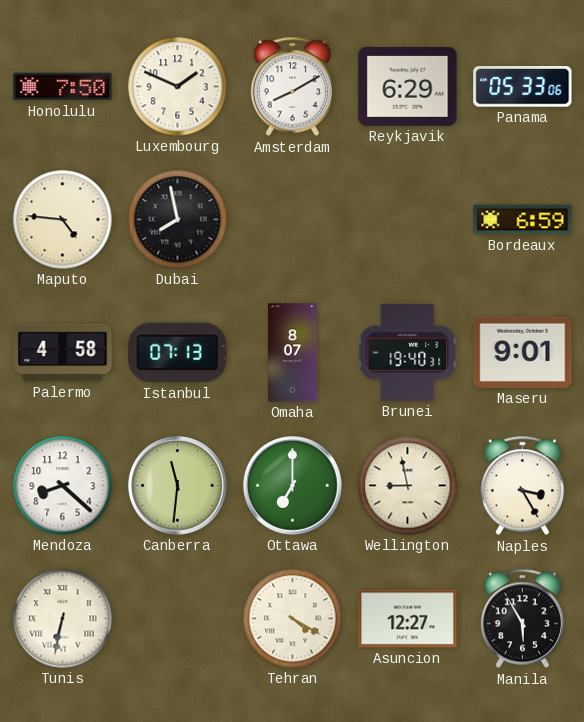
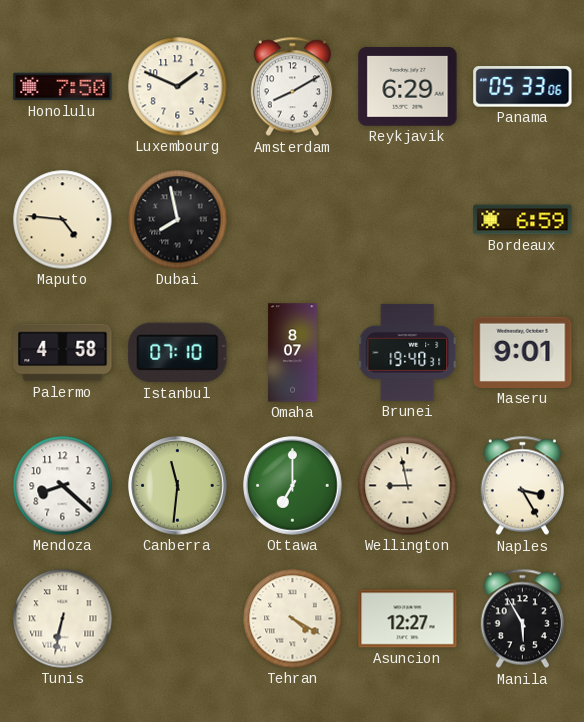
Istanbul: 07:13 -> 07:10 (178, 353)
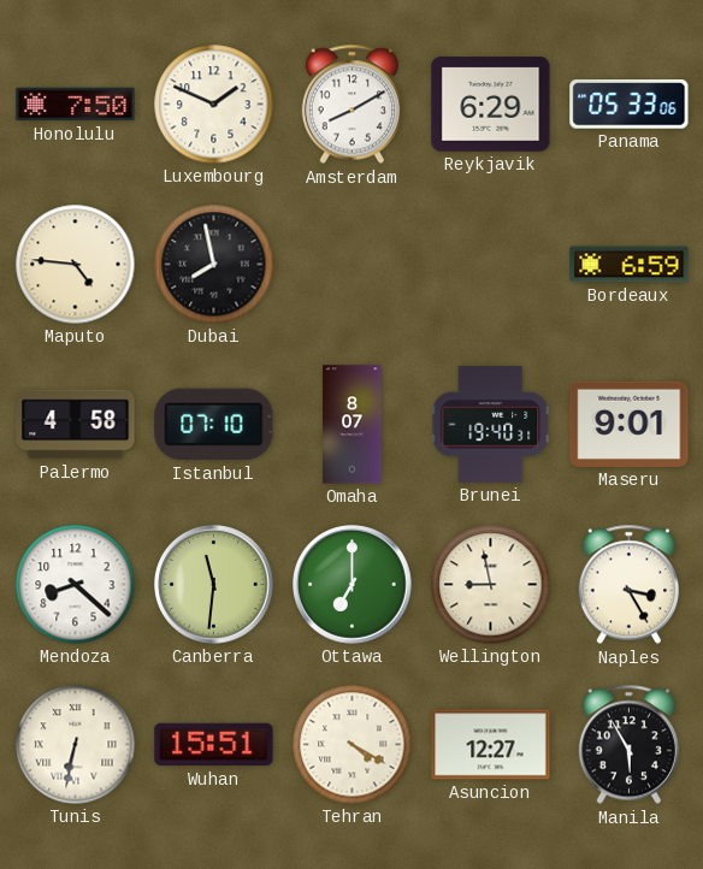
Wuhan: none -> 15:51 (214, 745)
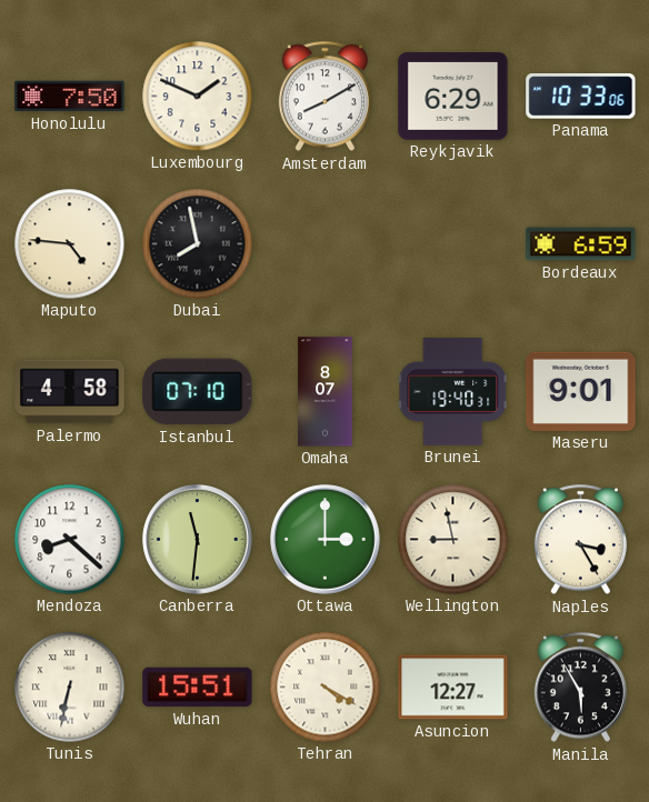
Panama: 05:33 -> 10:33 (581, 97)
Ottawa: 7:00 -> 3:00 (326, 540)
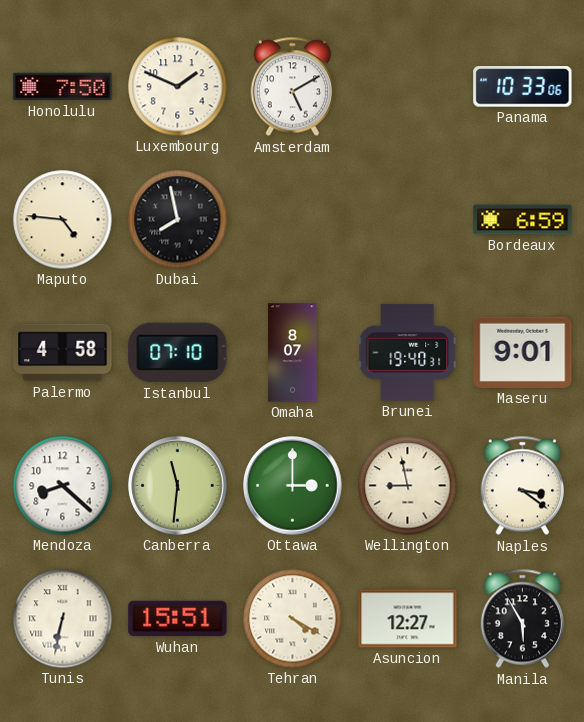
Amsterdam: 8:10 -> 5:10 (292, 87)
Reykjavik: 6:29 -> none (453, 97)
Naples: 3:25 -> 3:21 (522, 486)
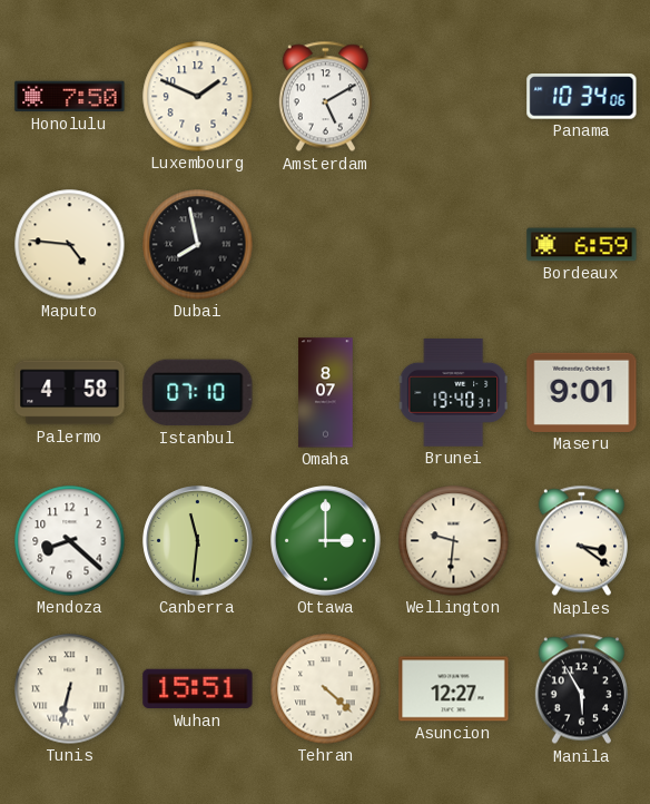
Panama: 10:33 -> 10:34 (582, 97)
Wellington: 8:58 -> 9:31 (454, 541)
Tehran: 4:20 -> 4:22 (326, 689)
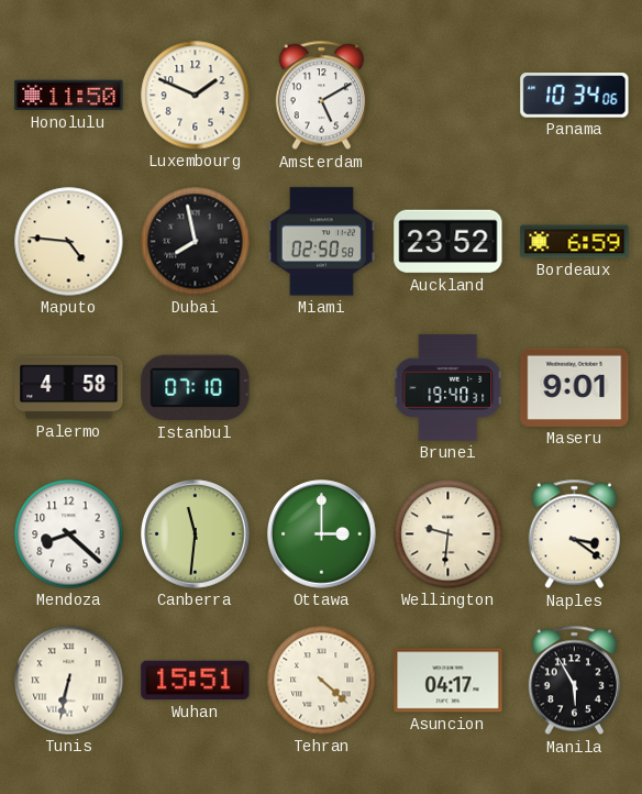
Honolulu: 7:50 -> 11:50 (69, 96)
Miami: none -> 02:50 (321, 242)
Auckland: none -> 23:52 (449, 242)
Omaha: 8:07 -> none (326, 393)
Asuncion: 12:27 -> 04:17 (449, 681)
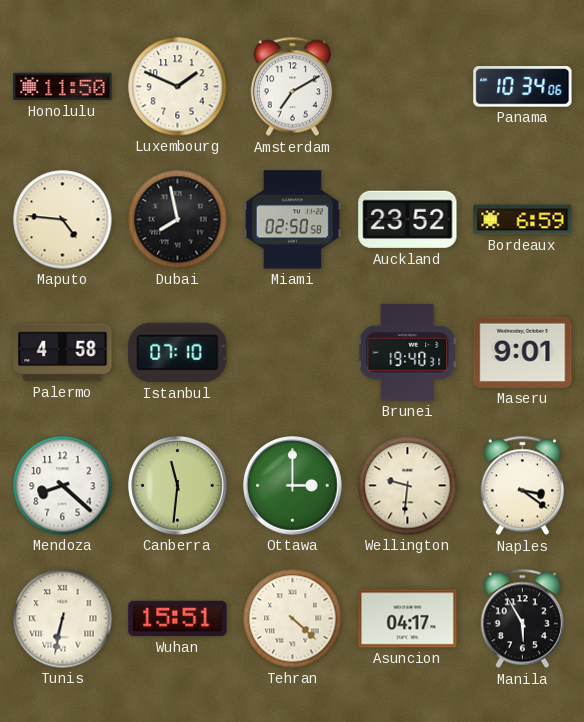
Amsterdam: 5:10 -> 7:10 (292, 87)
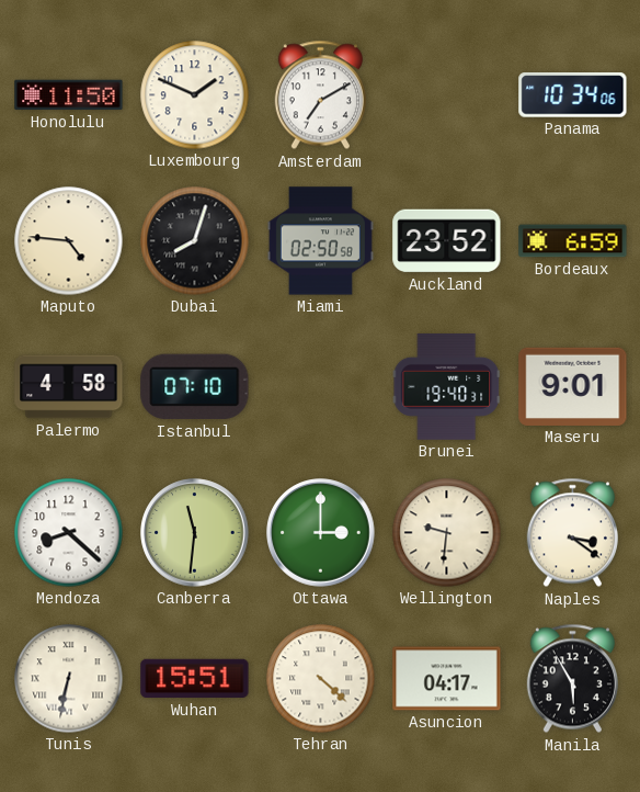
Dubai: 7:58 -> 8:03 (195, 241)
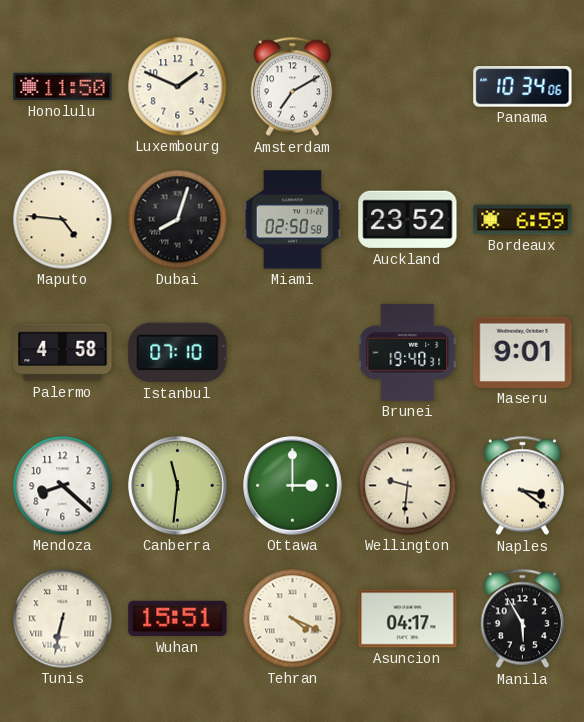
Tehran: 4:22 -> 4:19 (293, 619)
